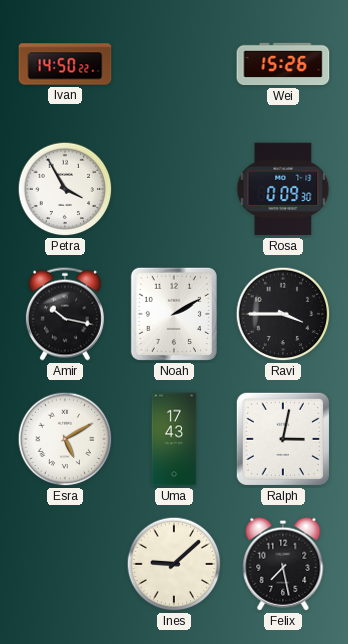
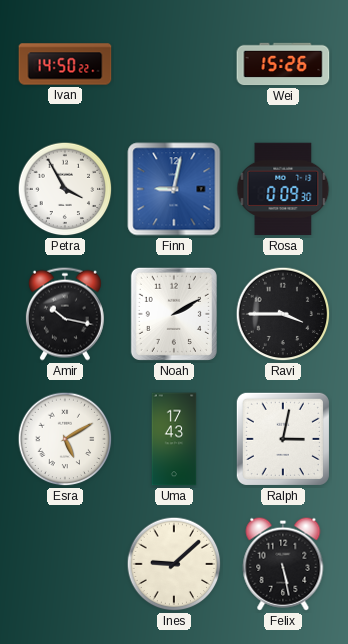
Finn: none -> 9:02 (174, 189)
Felix: 7:28 -> 5:28 (283, 564)
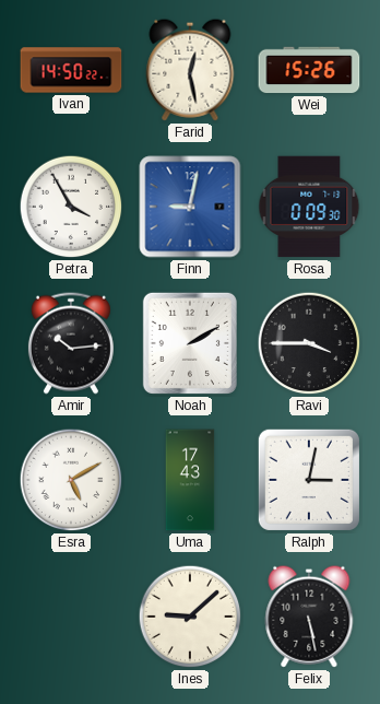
Farid: none -> 12:28 (190, 70)
Amir: 10:17 -> 10:14 (71, 343)
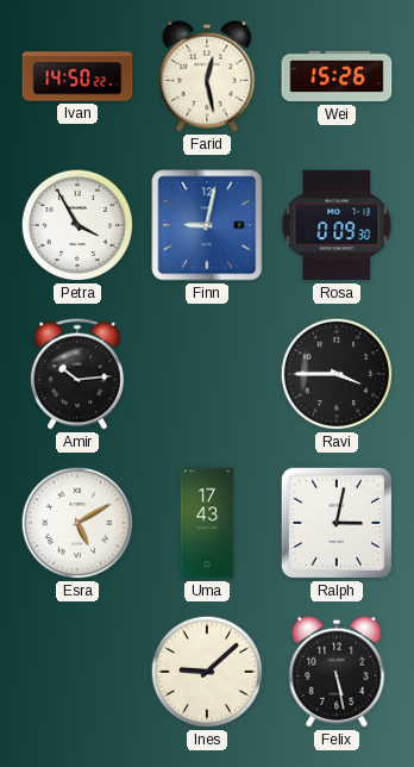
Noah: 2:10 -> none (190, 343)
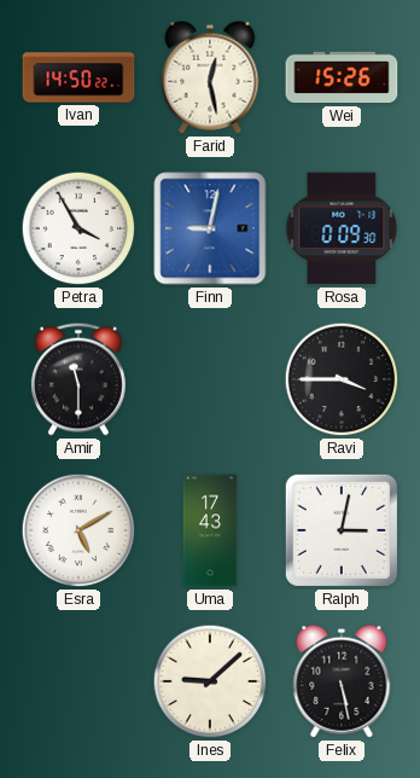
Amir: 10:14 -> 11:30 (78, 379)
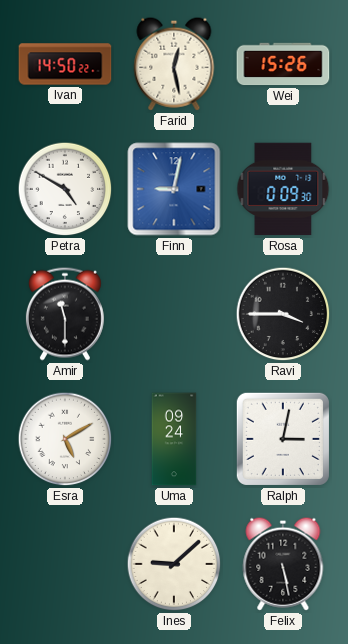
Petra: 3:55 -> 4:50 (65, 189)
Uma: 17:43 -> 09:24 (174, 439)
